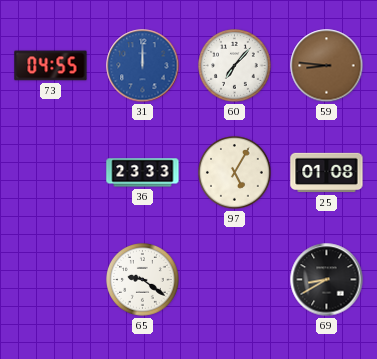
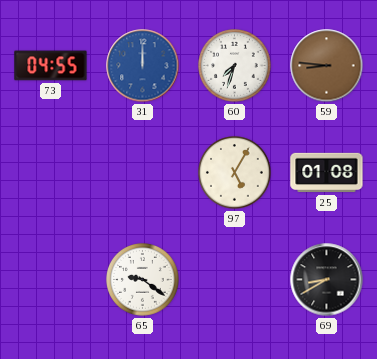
60: 7:07 -> 7:33 (235, 66)
36: 23:33 -> none (143, 173)
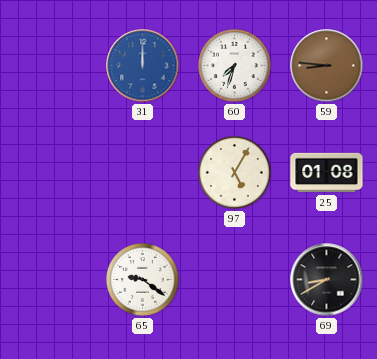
73: 04:55 -> none (51, 66)
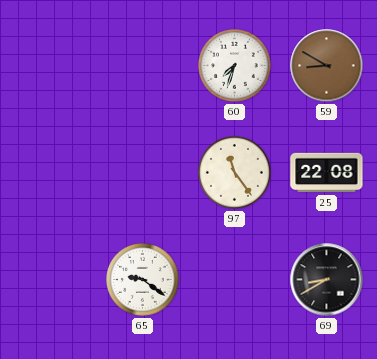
31: 12:00 -> none (143, 66)
59: 8:46 -> 8:50 (327, 66)
97: 5:05 -> 11:24 (235, 173)
25: 01:08 -> 22:08 (327, 173)
